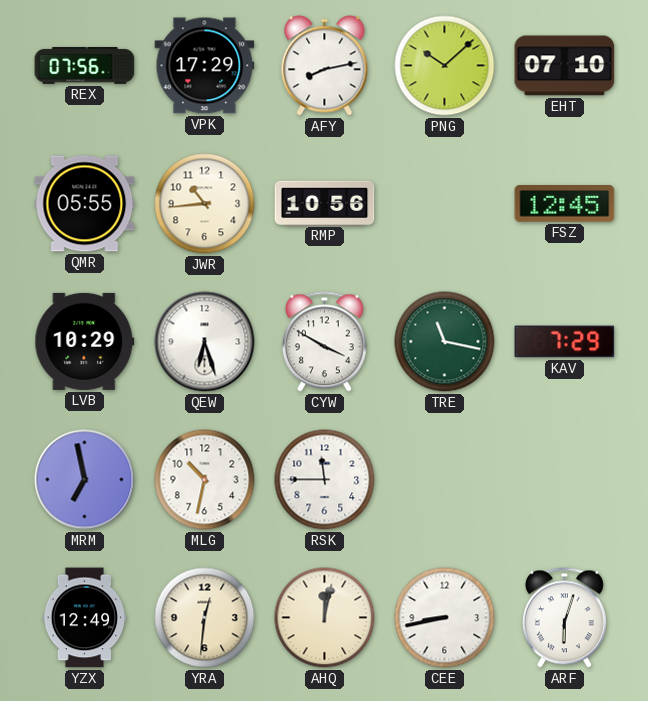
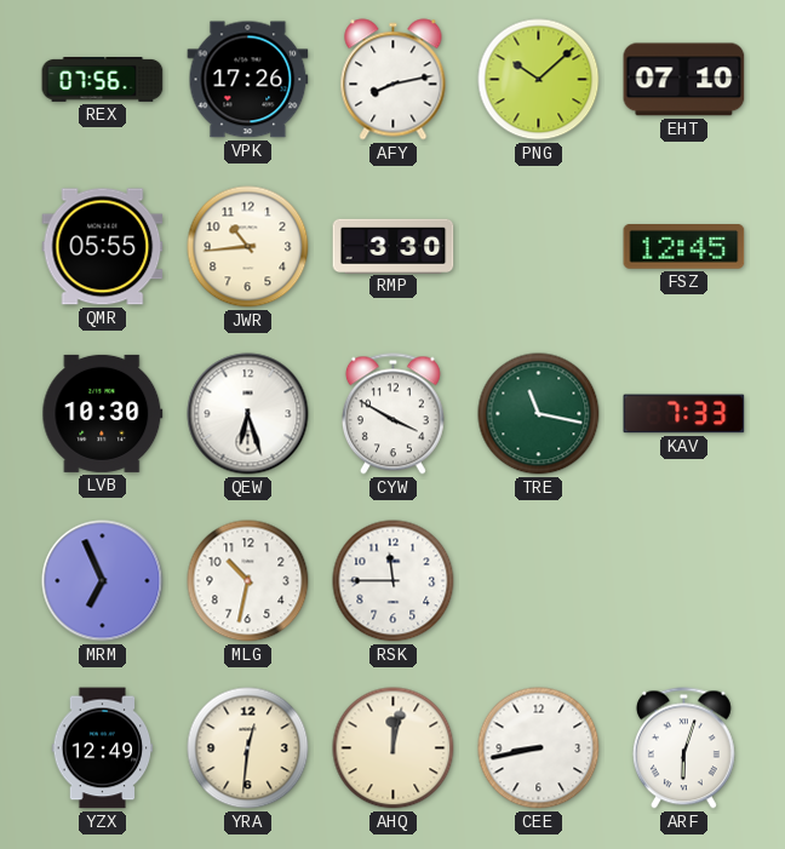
VPK: 17:29 -> 17:26 (248, 80)
RMP: 10:56 -> 3:30 (394, 246)
LVB: 10:29 -> 10:30 (103, 413)
KAV: 7:29 -> 7:33 (684, 414)
MRM: 6:58 -> 6:56 (103, 581)
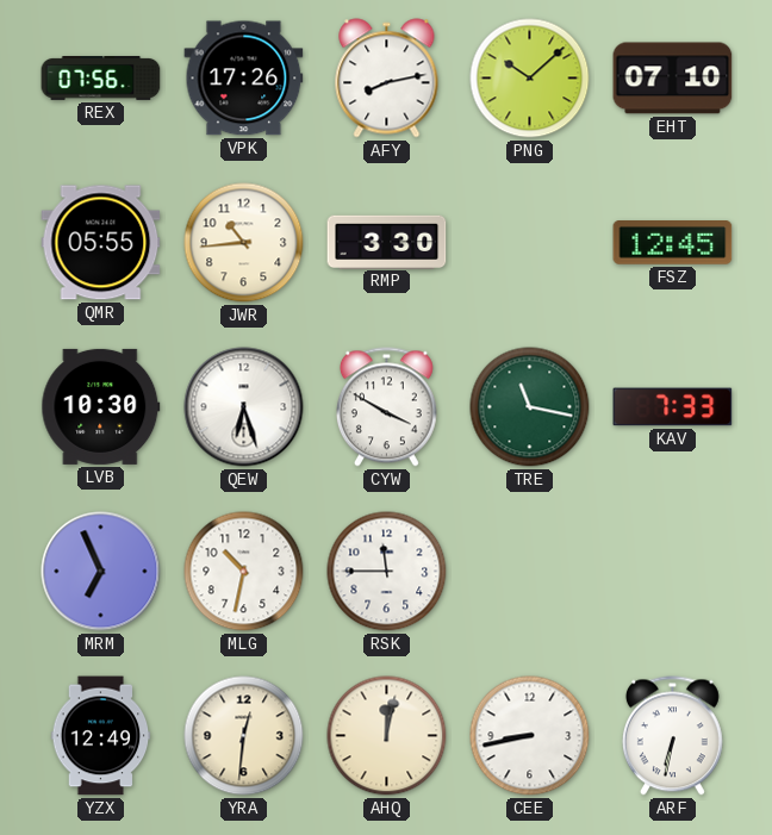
ARF: 6:03 -> 6:32 (672, 736)
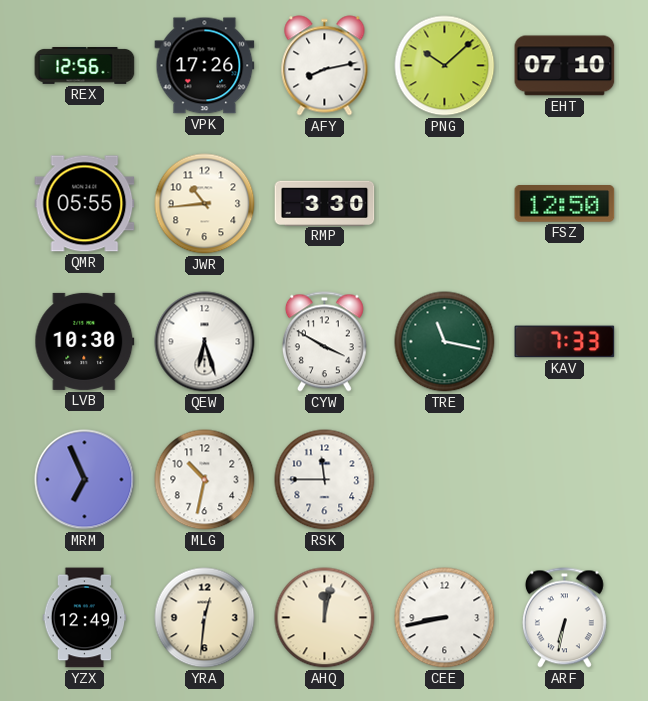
REX: 07:56 -> 12:56 (85, 66)
FSZ: 12:45 -> 12:50 (565, 204)
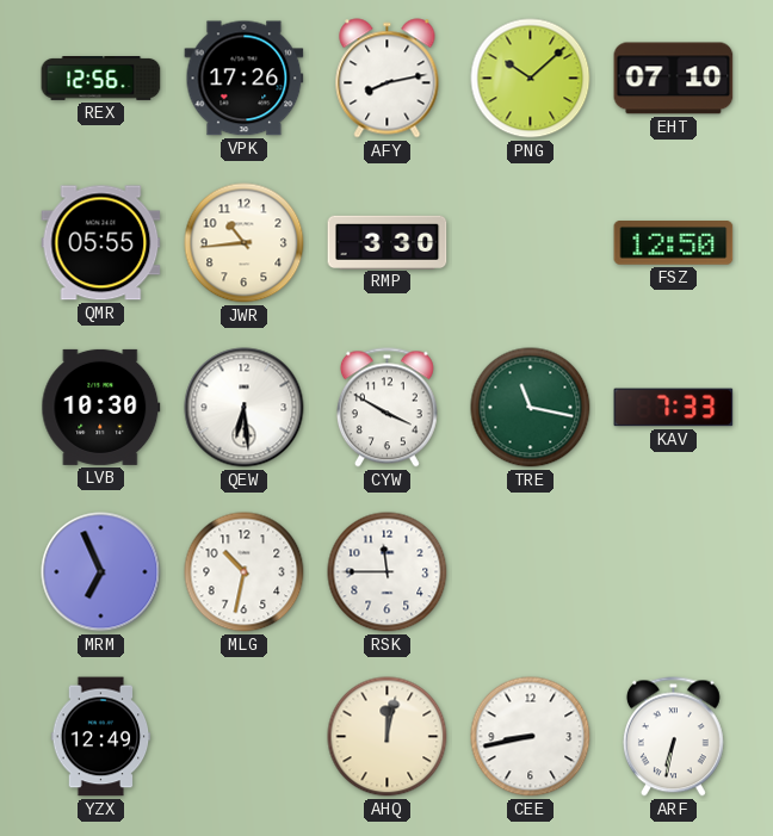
QEW: 6:27 -> 6:29 (245, 408)
YRA: 12:31 -> none (205, 618)
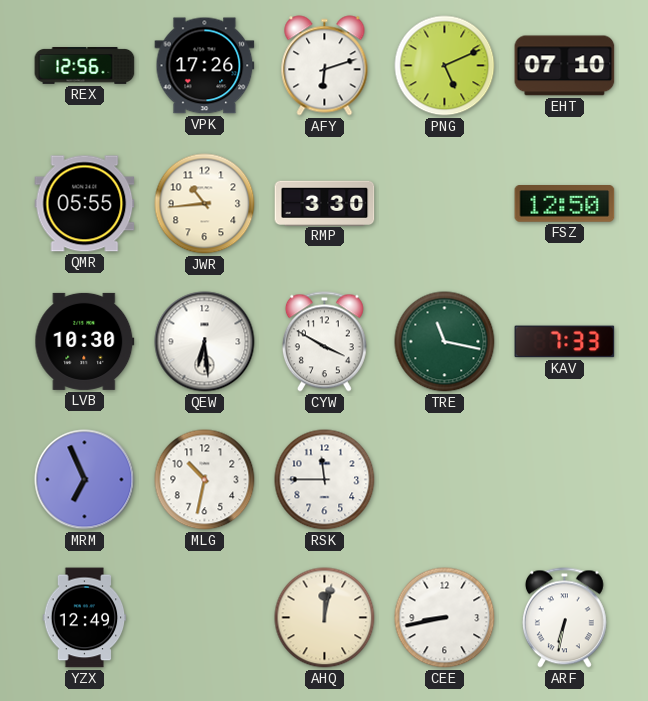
AFY: 8:13 -> 6:12 (325, 66)
PNG: 10:08 -> 5:11 (445, 66)
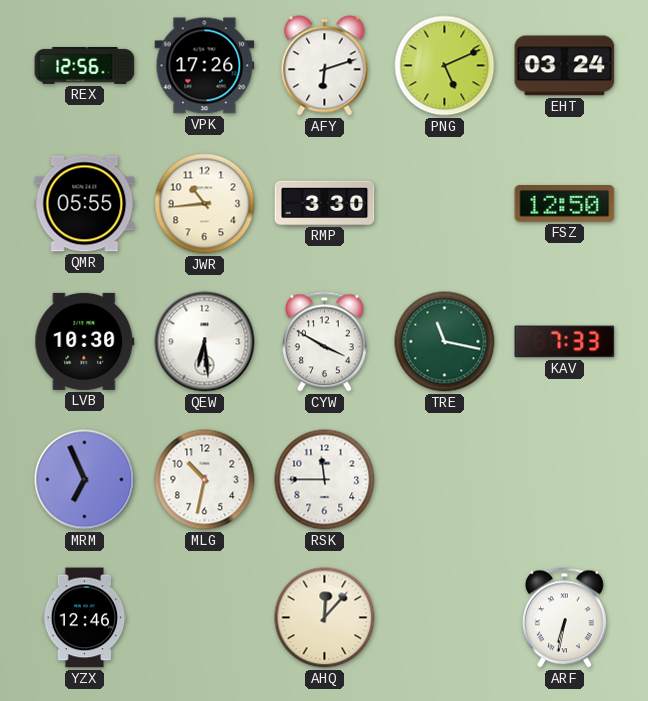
EHT: 07:10 -> 03:24 (565, 66)
YZX: 12:49 -> 12:46 (85, 618)
AHQ: 12:02 -> 12:07 (325, 618)
CEE: 8:43 -> none (445, 618)
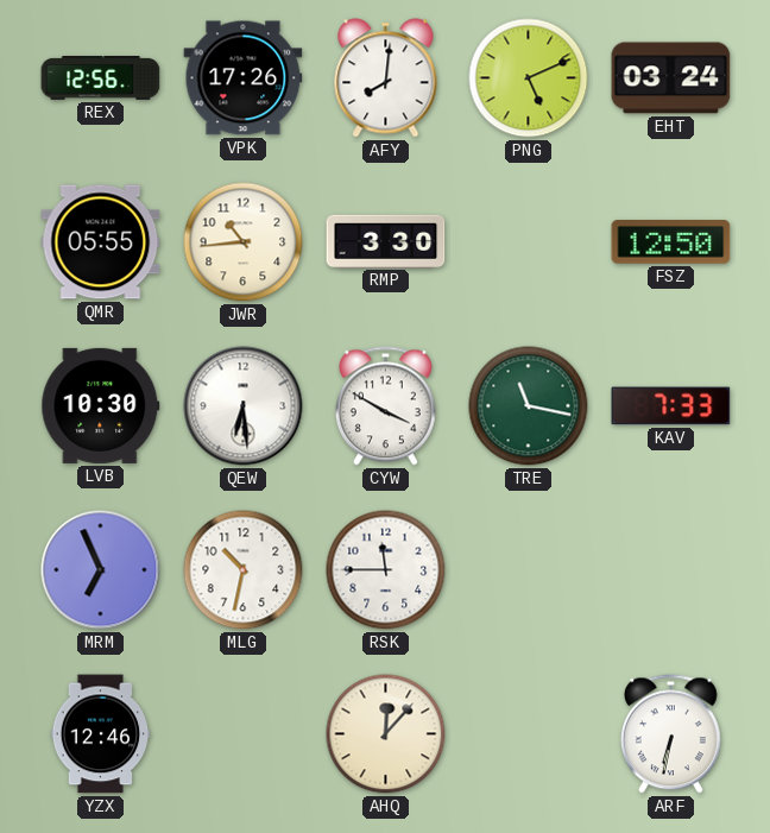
AFY: 6:12 -> 8:01 (386, 78)
